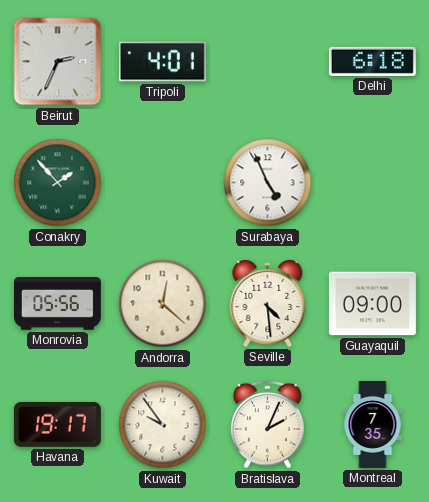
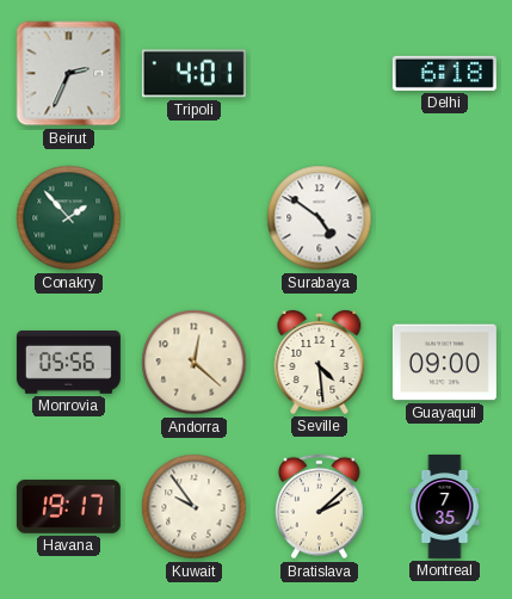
Surabaya: 4:56 -> 4:51 (320, 218)
Bratislava: 2:04 -> 2:08 (320, 507)
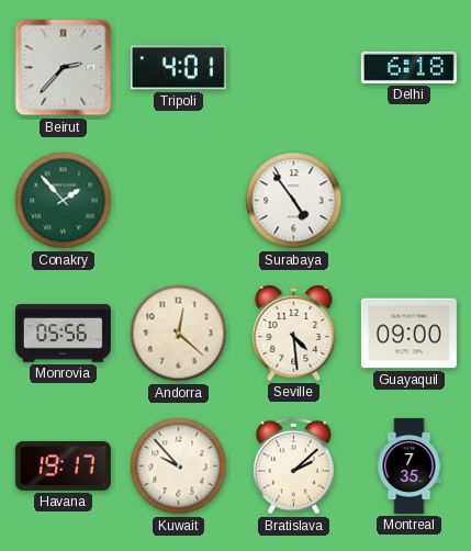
Beirut: 2:34 -> 2:37 (64, 68)
Surabaya: 4:51 -> 4:54 (294, 201)
Kuwait: 9:54 -> 9:53 (179, 466)
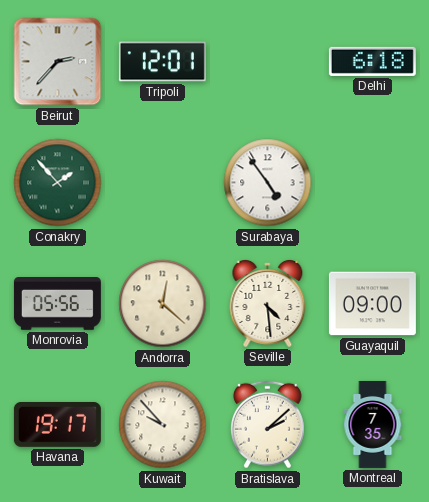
Tripoli: 4:01 -> 12:01 (162, 62)
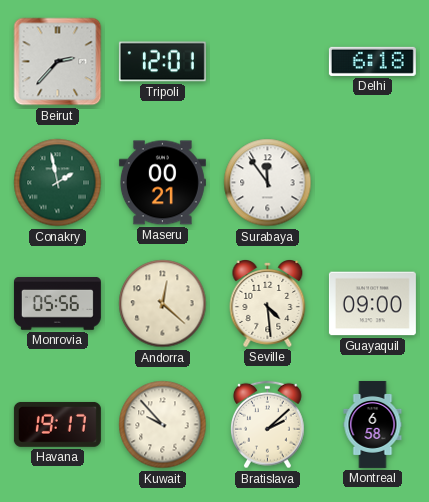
Conakry: 1:53 -> 1:58 (58, 183)
Maseru: none -> 00:21 (162, 183)
Surabaya: 4:54 -> 11:54 (268, 183)
Montreal: 7:35 -> 6:58 (373, 424)
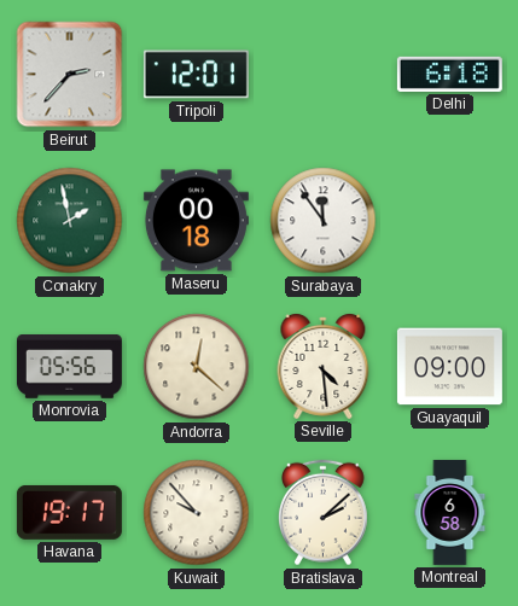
Maseru: 00:21 -> 00:18 (196, 221)
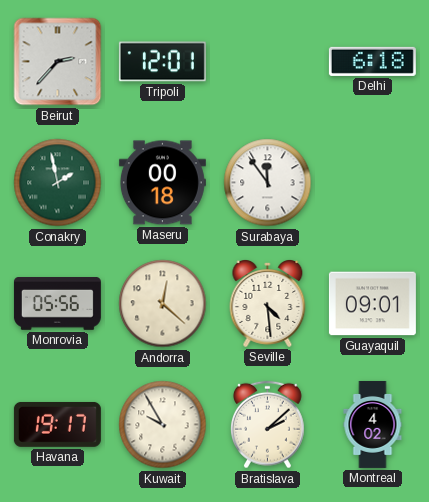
Guayaquil: 09:00 -> 09:01 (372, 304)
Kuwait: 9:53 -> 9:55 (163, 425)
Montreal: 6:58 -> 4:02 (373, 424)
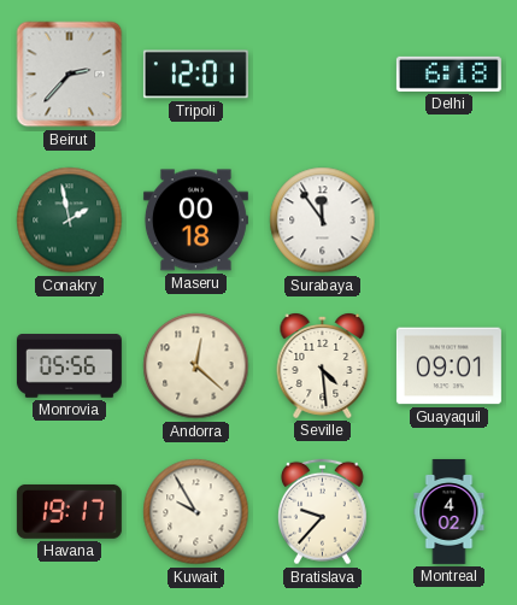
Bratislava: 2:08 -> 9:37 (323, 512)
